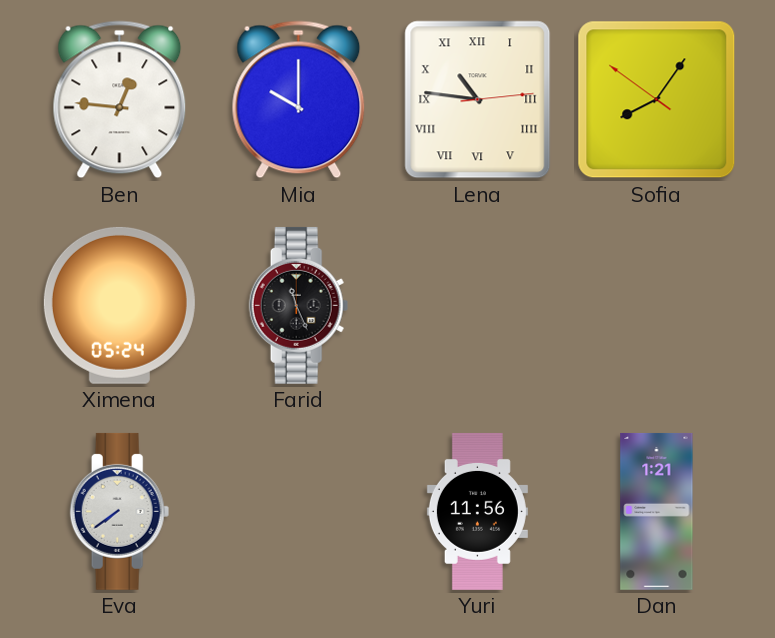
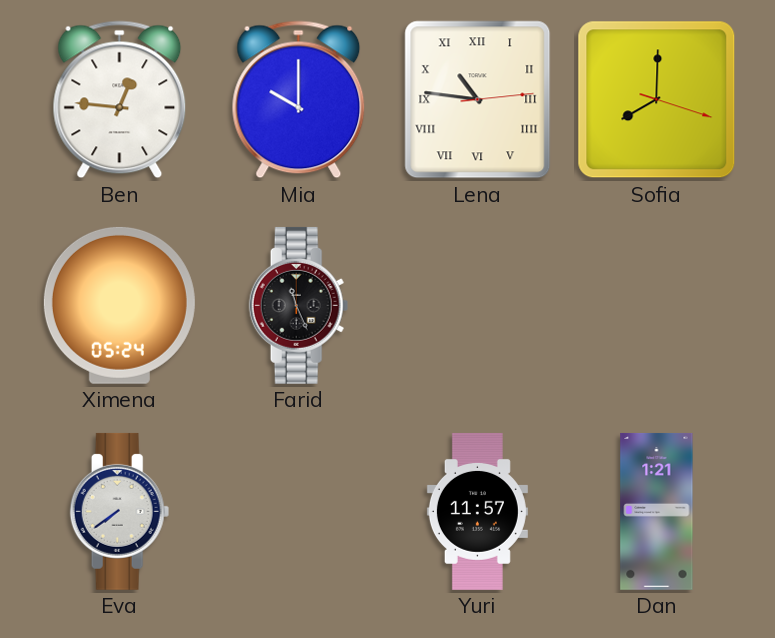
Sofia: 8:05 -> 8:00 (657, 100)
Yuri: 11:56 -> 11:57 (477, 511)
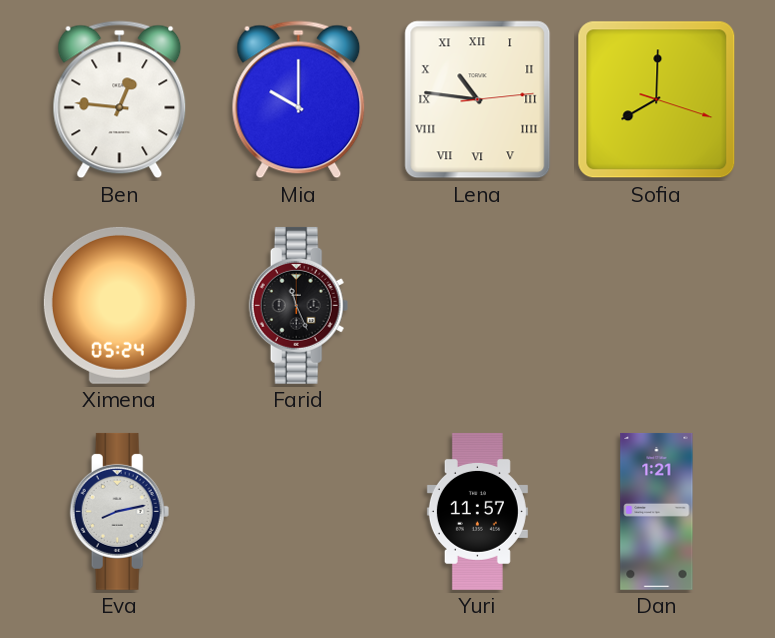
Eva: 7:39 -> 8:13 (120, 511)
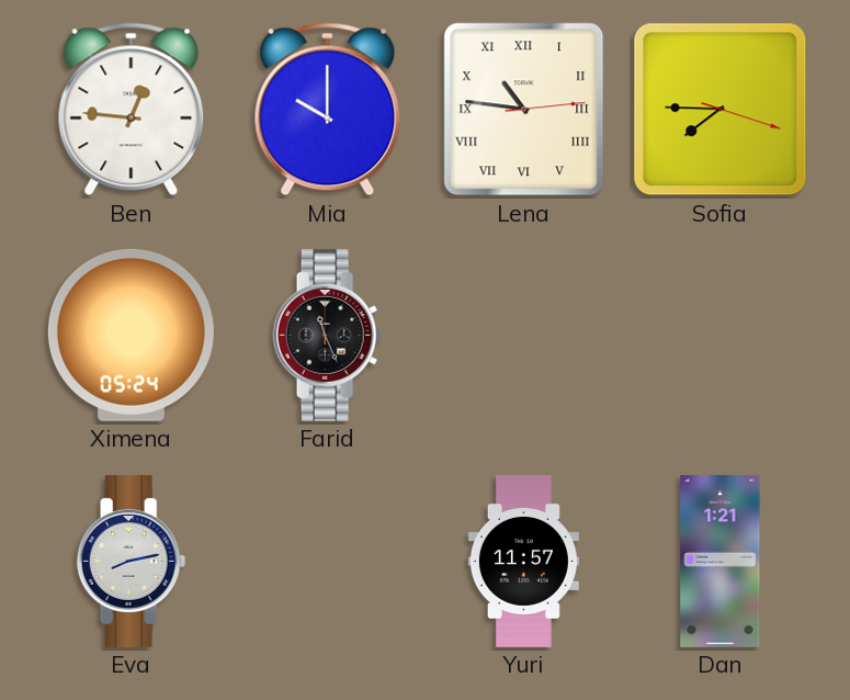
Sofia: 8:00 -> 7:45 (721, 110)
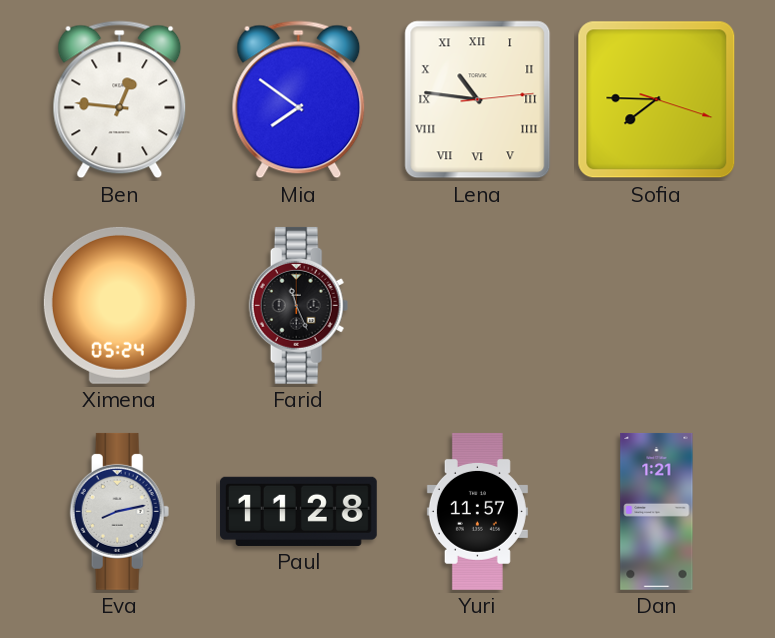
Mia: 10:00 -> 7:51 (299, 100)
Paul: none -> 11:28 (298, 511)
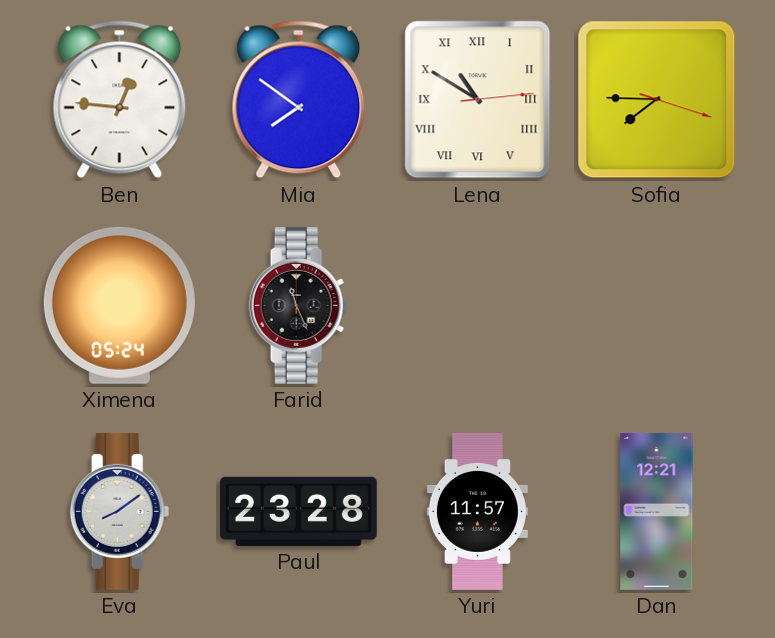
Lena: 10:46 -> 10:50 (478, 100)
Eva: 8:13 -> 8:09 (120, 511)
Paul: 11:28 -> 23:28 (298, 511)
Dan: 1:21 -> 12:21 (657, 511)
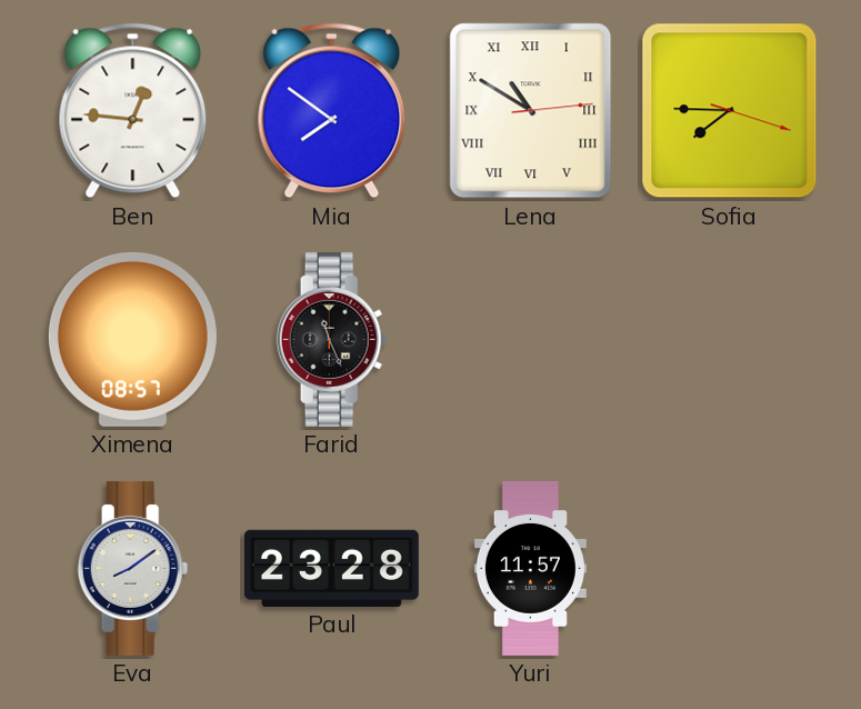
Ximena: 05:24 -> 08:57 (132, 339)
Dan: 12:21 -> none (657, 511)
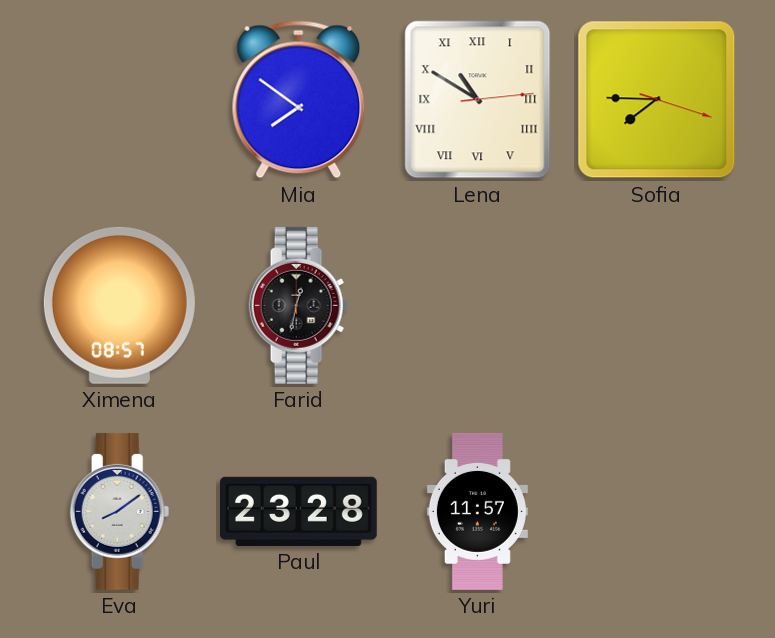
Ben: 12:46 -> none (133, 111)
Farid: 11:26 -> 12:32 (299, 305)
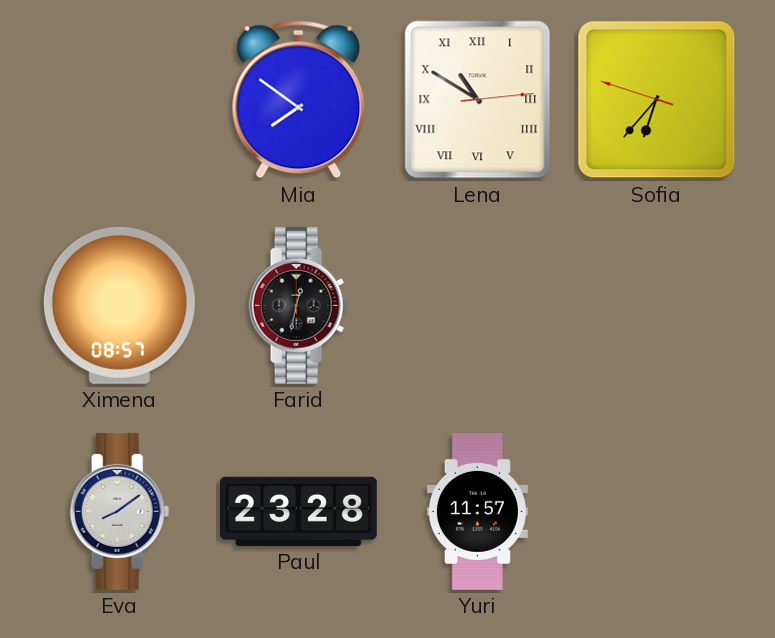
Sofia: 7:45 -> 6:36 (657, 100)
